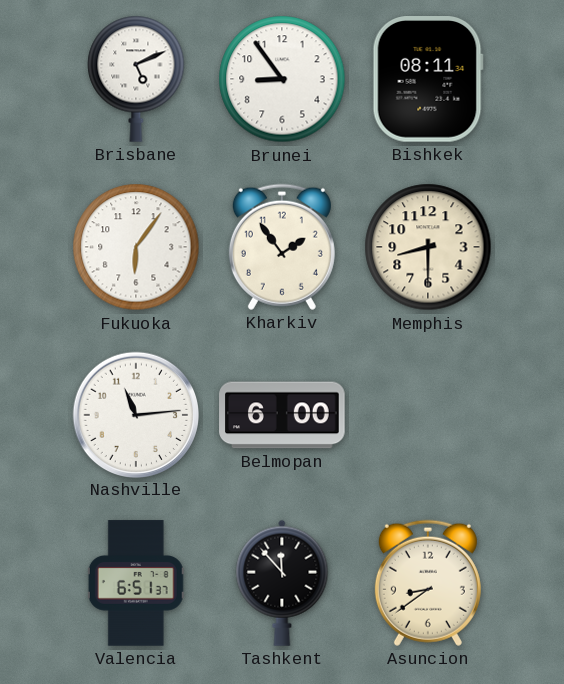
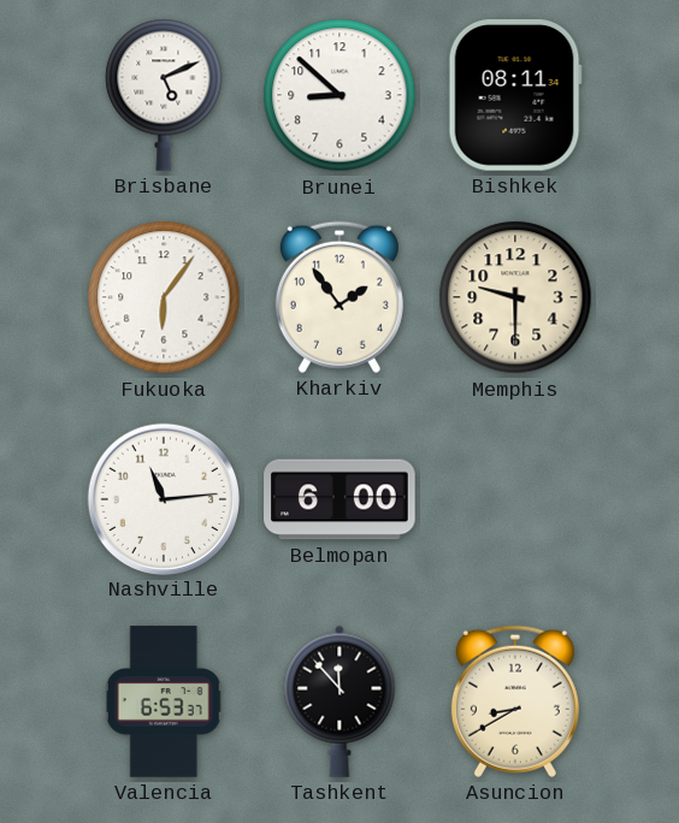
Brunei: 8:54 -> 8:52 (339, 95)
Memphis: 8:30 -> 9:30 (515, 297)
Valencia: 6:51 -> 6:53 (164, 701)
Asuncion: 8:39 -> 8:40 (515, 701)
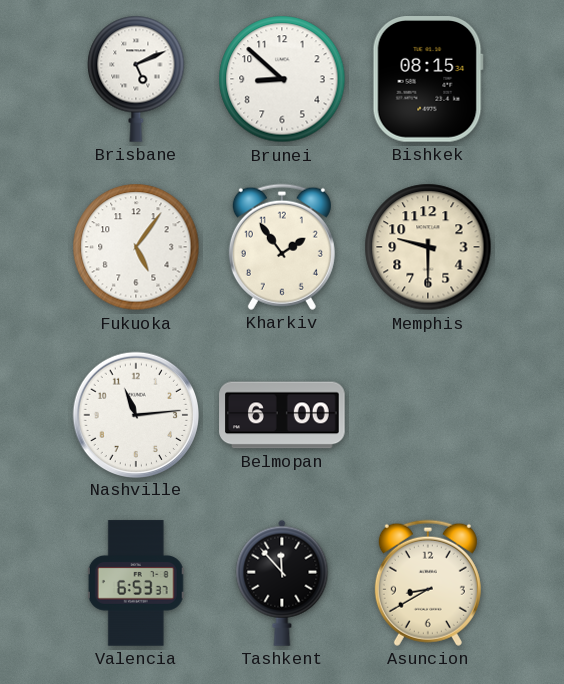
Bishkek: 08:11 -> 08:15 (428, 80)
Fukuoka: 6:06 -> 5:06 (136, 247)
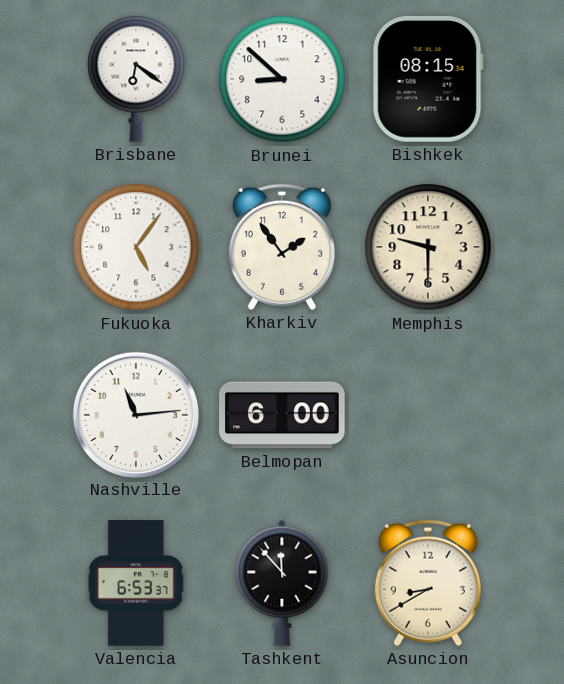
Brisbane: 5:11 -> 6:21 (136, 79)
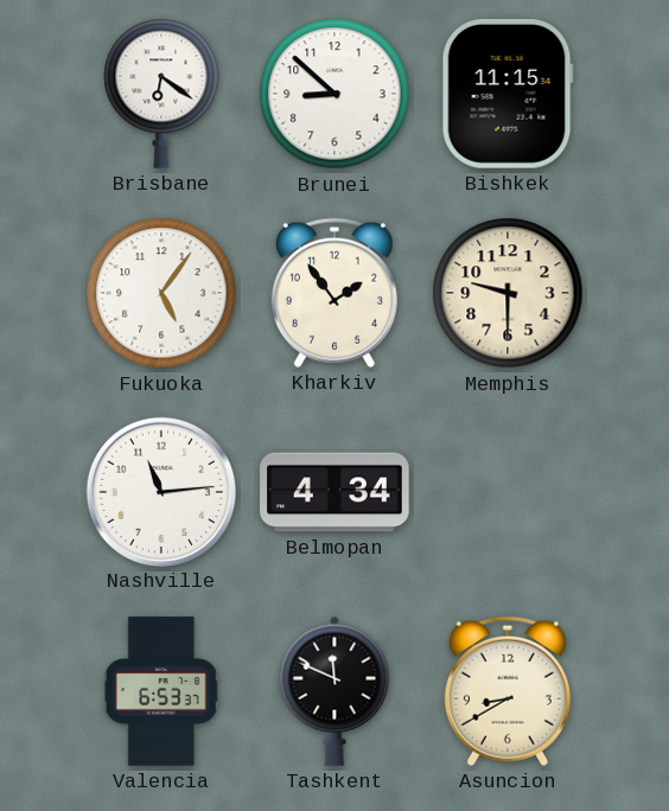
Bishkek: 08:15 -> 11:15 (508, 95)
Belmopan: 6:00 -> 4:34 (334, 492)
Tashkent: 11:53 -> 11:49 (334, 691)
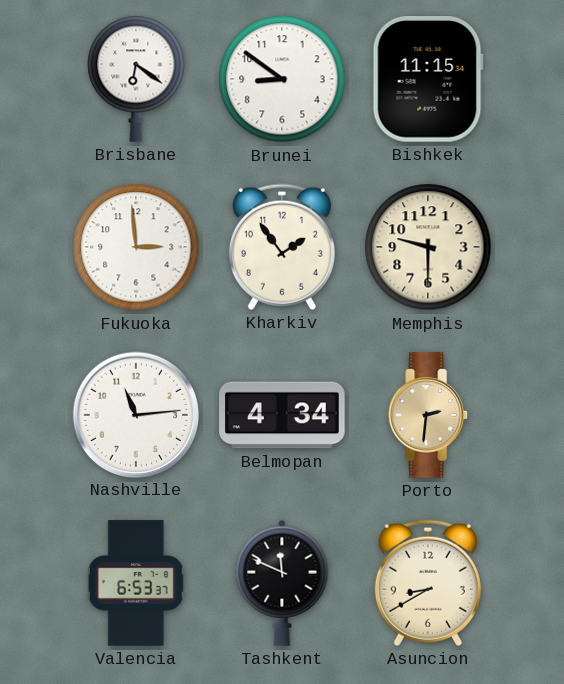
Brunei: 8:52 -> 8:51 (282, 79)
Fukuoka: 5:06 -> 2:59 (136, 247)
Porto: none -> 2:31 (429, 415)
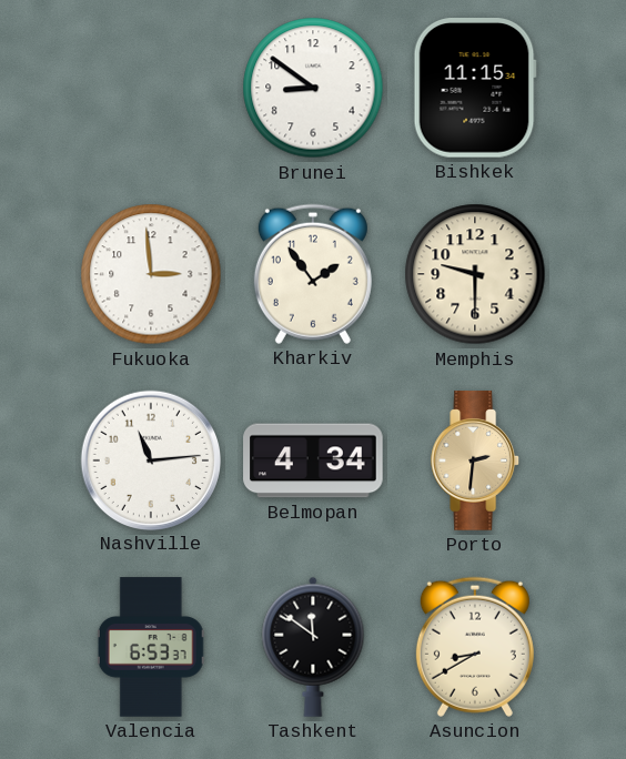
Brisbane: 6:21 -> none (136, 79)
Tashkent: 11:49 -> 11:51 (313, 647)
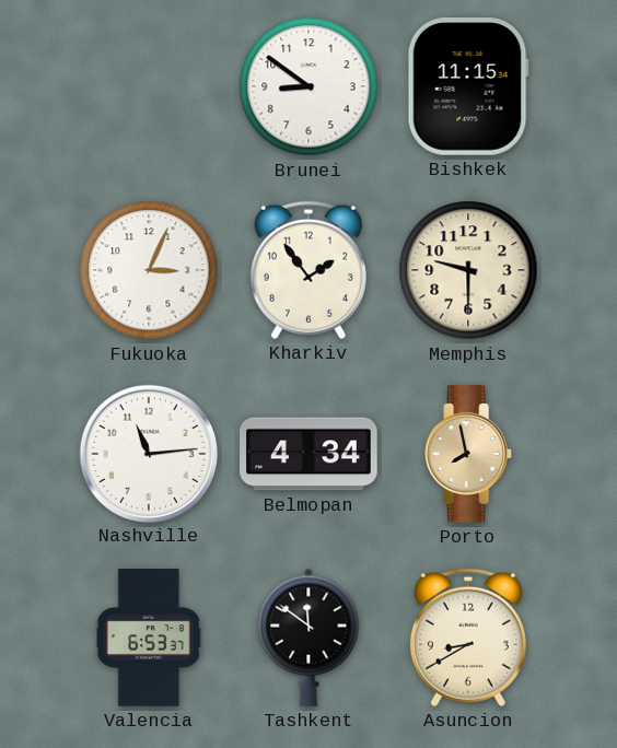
Fukuoka: 2:59 -> 3:04 (149, 270)
Porto: 2:31 -> 7:58 (469, 454)
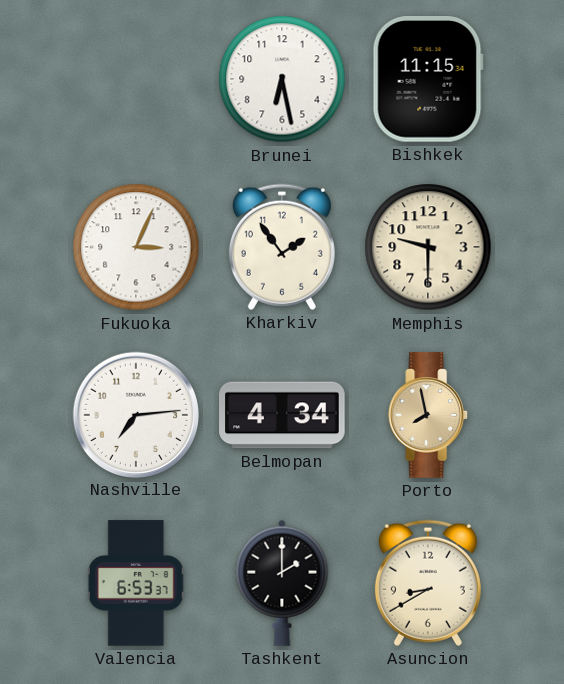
Brunei: 8:51 -> 6:28 (282, 79)
Nashville: 11:14 -> 7:14 (135, 414)
Tashkent: 11:51 -> 2:00 (282, 583)
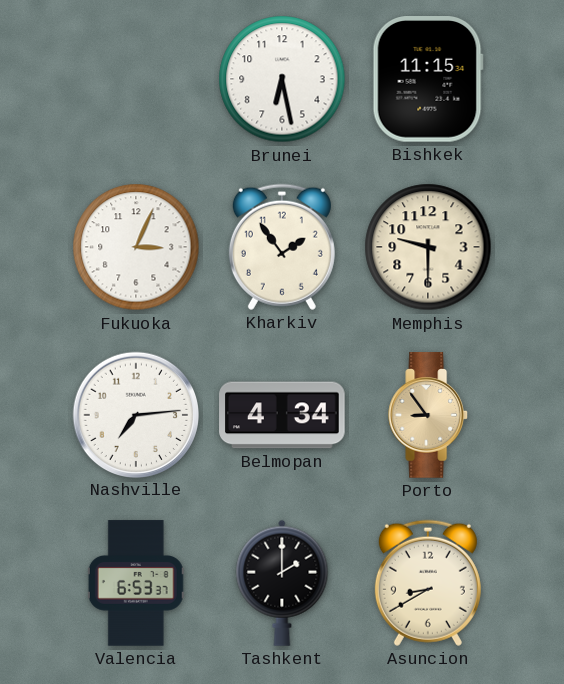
Porto: 7:58 -> 8:54 (429, 415)
